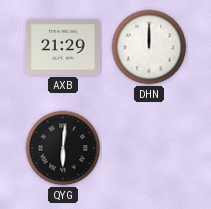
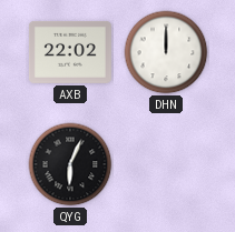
AXB: 21:29 -> 22:02 (70, 52)
QYG: 6:01 -> 6:04 (70, 164)
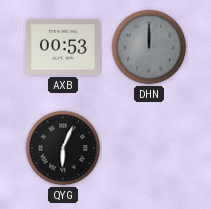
AXB: 22:02 -> 00:53 (63, 47)
DHN dial: white -> grey (149, 47)
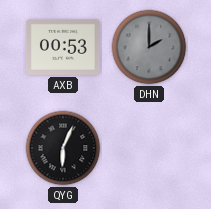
DHN: 12:00 -> 2:00 (149, 47)
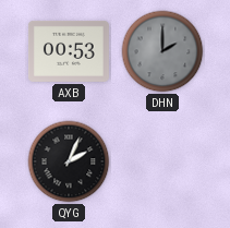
QYG: 6:04 -> 2:04 (69, 161)
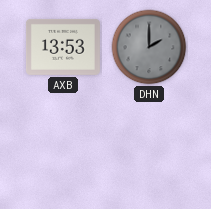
AXB: 00:53 -> 13:53 (63, 47)
QYG: 2:04 -> none (69, 161)
